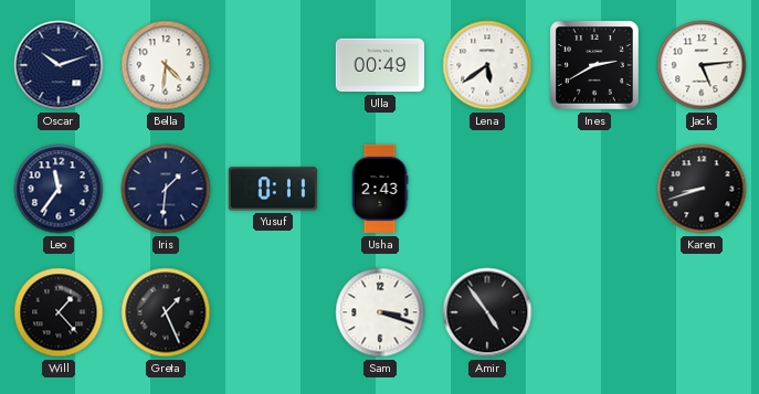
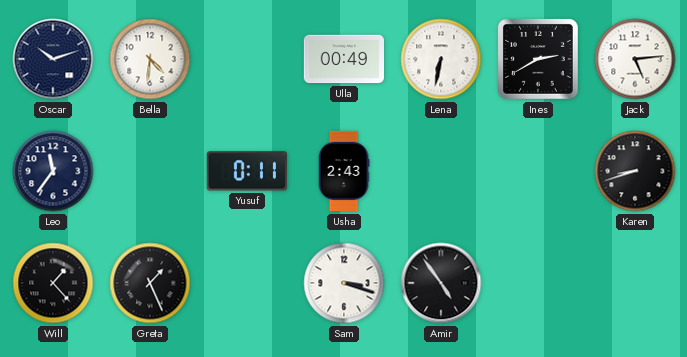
Lena: 5:39 -> 6:32 (441, 59)
Iris: 1:31 -> none (166, 189)
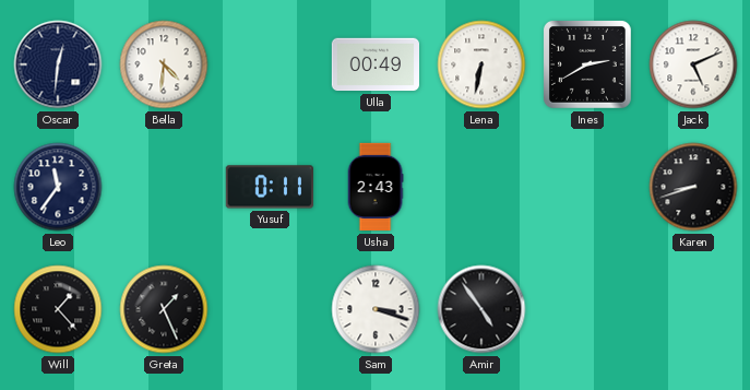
Oscar: 10:12 -> 12:31 (58, 64)
Jack: 5:14 -> 5:11 (693, 64)
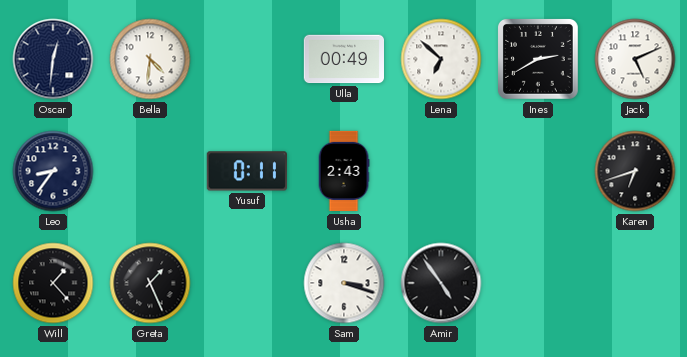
Lena: 6:32 -> 6:52 (441, 59)
Leo: 11:36 -> 8:36 (53, 171)
Karen: 8:42 -> 6:42 (635, 171)
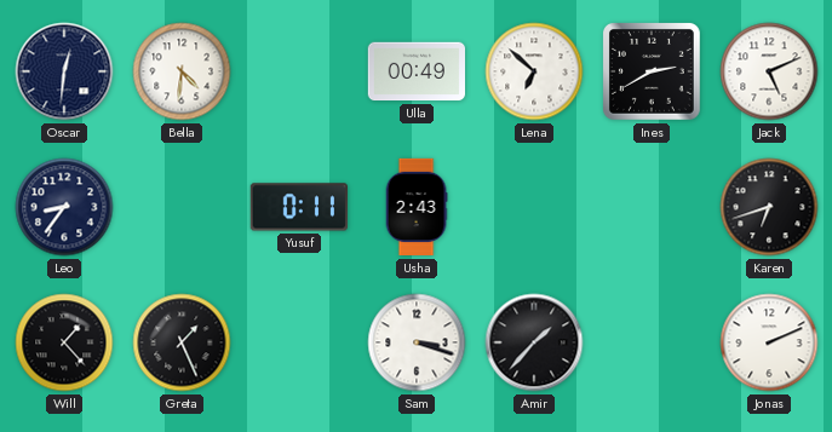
Amir: 4:54 -> 1:37 (534, 342)
Jonas: none -> 2:11 (769, 342)
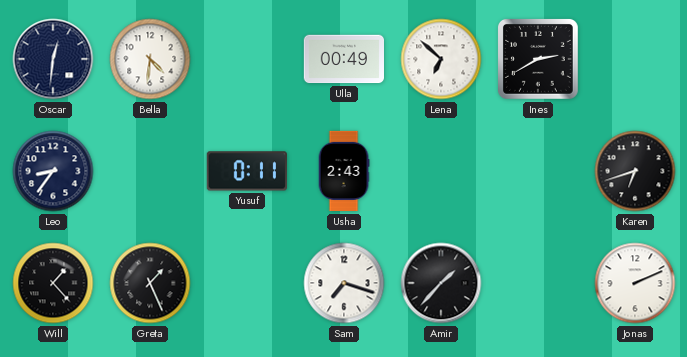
Jack: 5:11 -> none (769, 71)
Sam: 3:18 -> 7:18 (344, 283)
